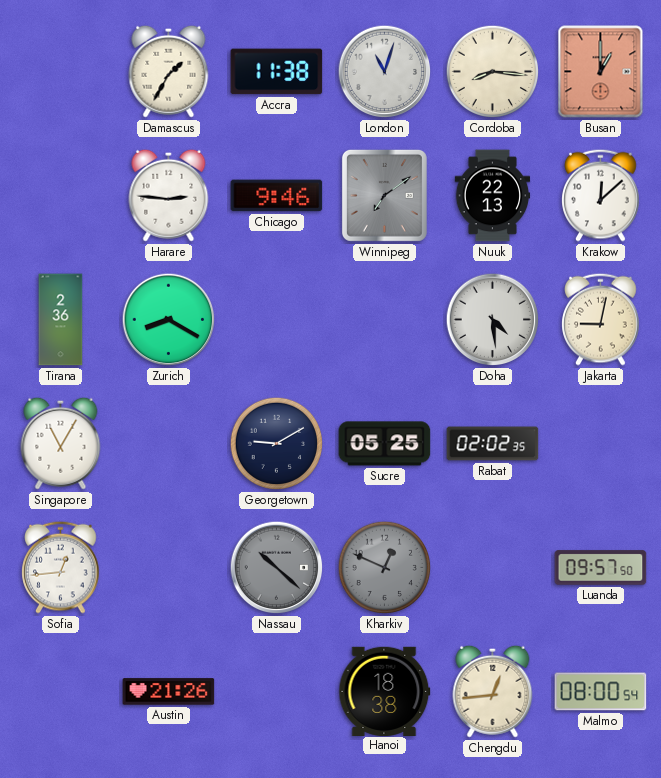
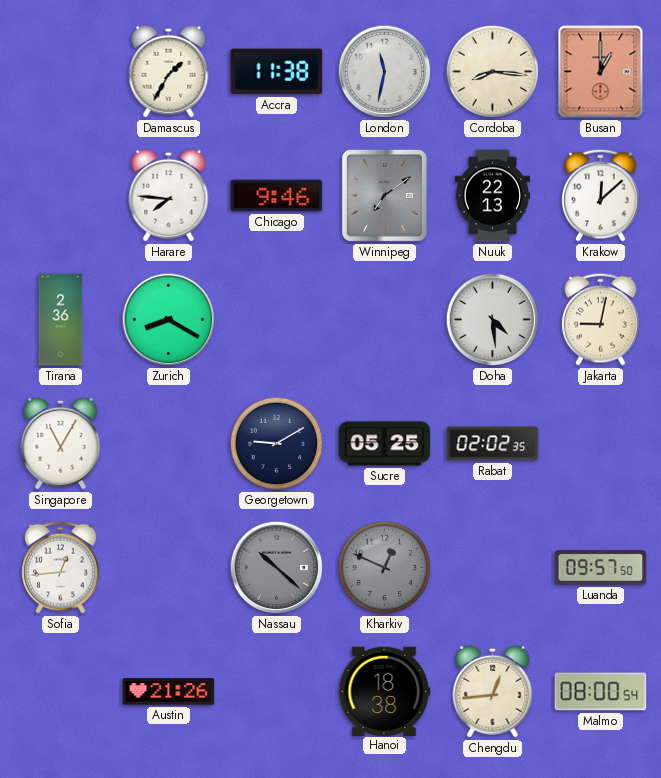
London: 11:03 -> 11:32 (385, 72)
Harare: 2:46 -> 7:46 (169, 195)
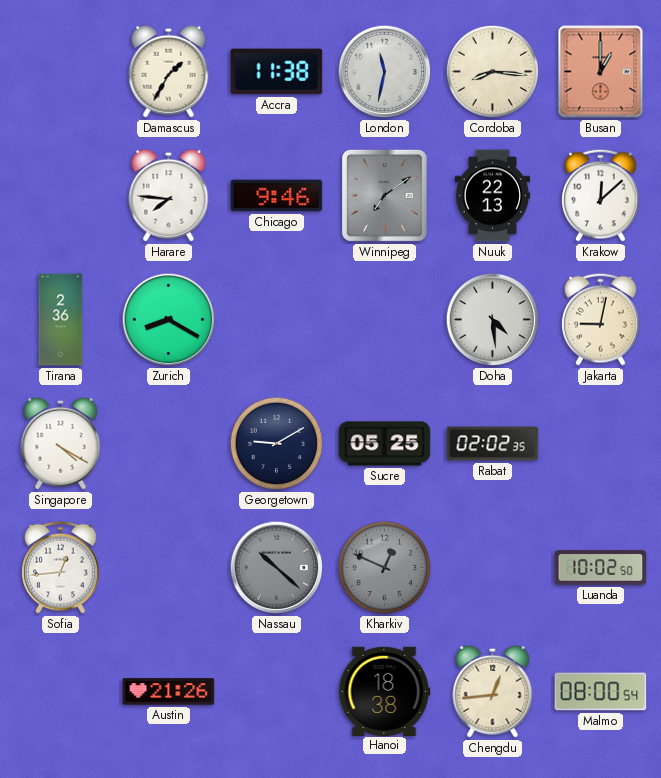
Singapore: 11:05 -> 4:20 (61, 443)
Luanda: 09:57 -> 10:02 (601, 568)
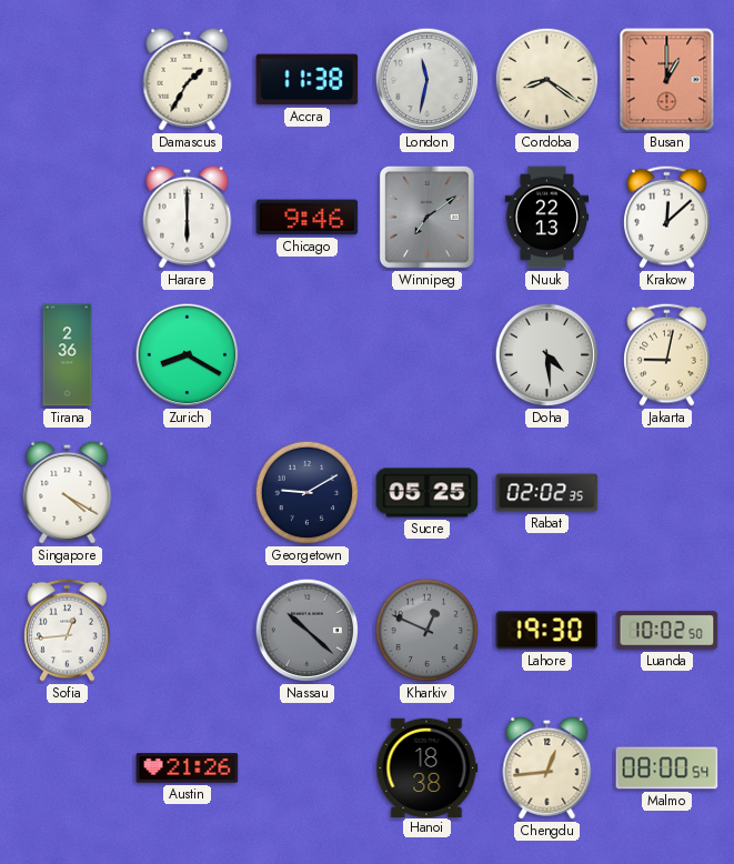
Cordoba: 8:16 -> 8:21 (547, 80)
Harare: 7:46 -> 6:00 (188, 217)
Lahore: none -> 19:30 (547, 631)
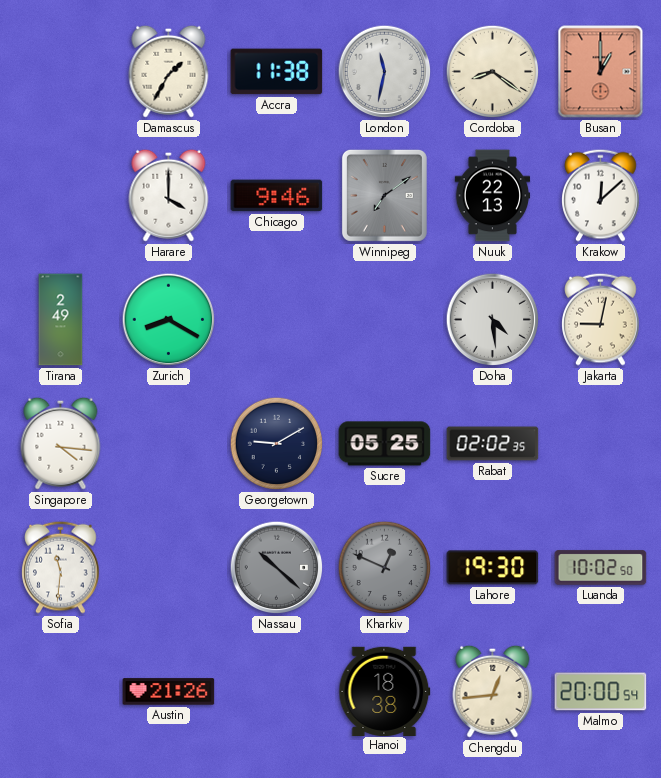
Harare: 6:00 -> 4:00 (169, 195)
Tirana: 2:36 -> 2:49 (61, 320)
Singapore: 4:20 -> 4:16 (61, 443)
Sofia: 12:44 -> 11:31 (61, 567)
Malmo: 08:00 -> 20:00 (601, 692)
